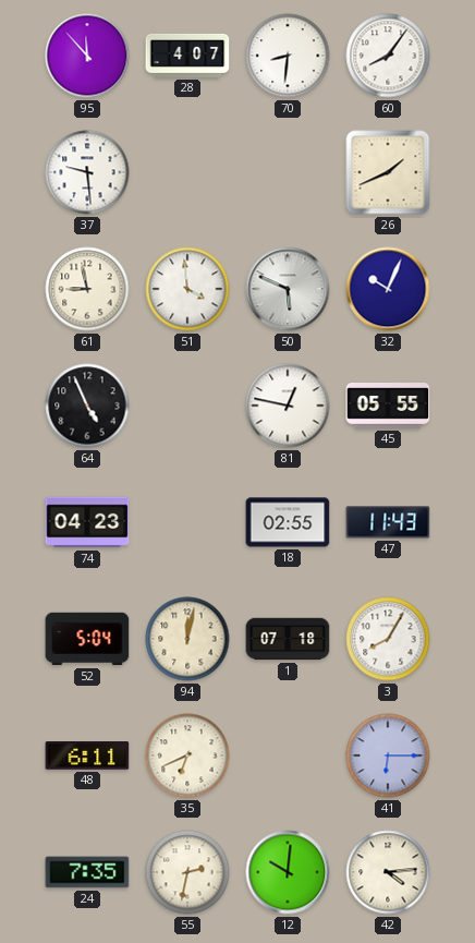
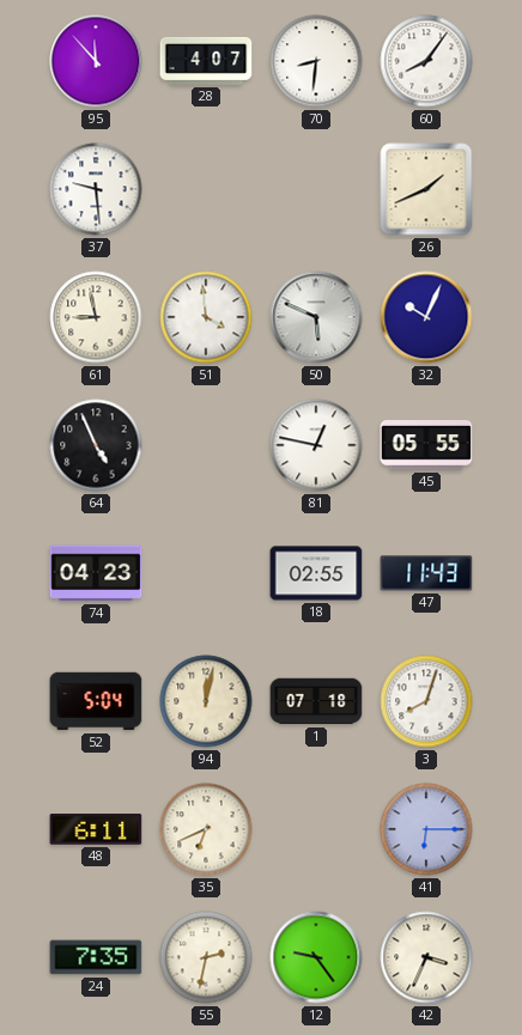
3: 8:05 -> 8:03 (426, 701)
12: 10:01 -> 9:24 (316, 957)
42: 4:14 -> 3:34 (426, 957)
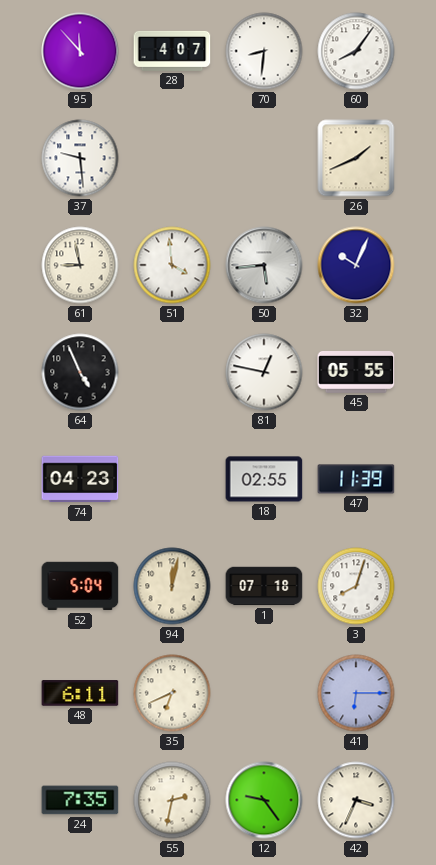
50: 5:49 -> 5:44 (264, 265)
47: 11:43 -> 11:39 (356, 479)
